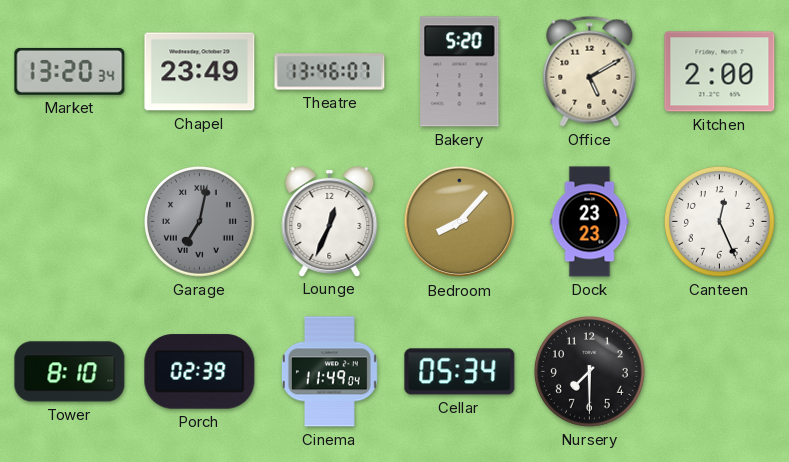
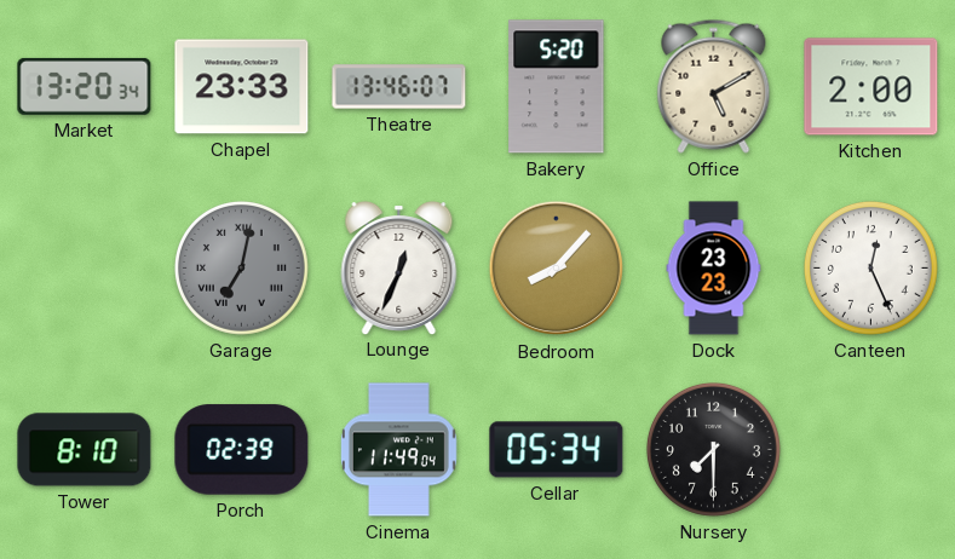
Chapel: 23:49 -> 23:33 (242, 87)
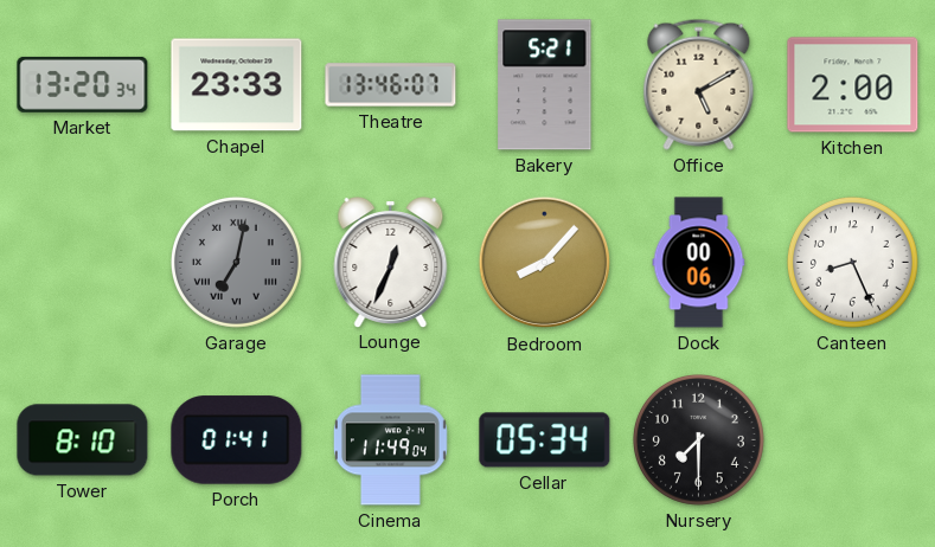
Bakery: 5:20 -> 5:21 (545, 85)
Dock: 23:23 -> 00:06 (699, 263)
Canteen: 12:26 -> 8:26 (852, 262)
Porch: 02:39 -> 01:41 (237, 440)
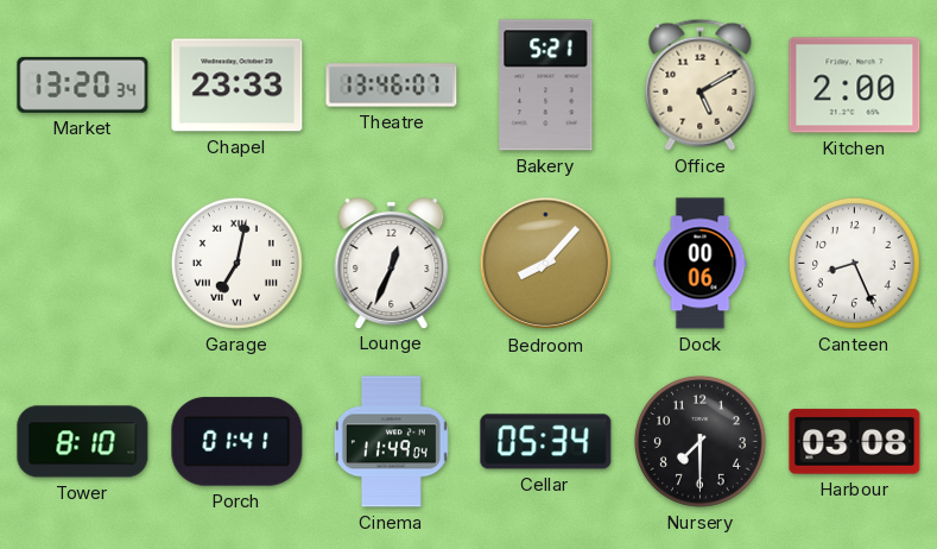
Garage dial: grey -> white (236, 263)
Harbour: none -> 03:08 (855, 442)
